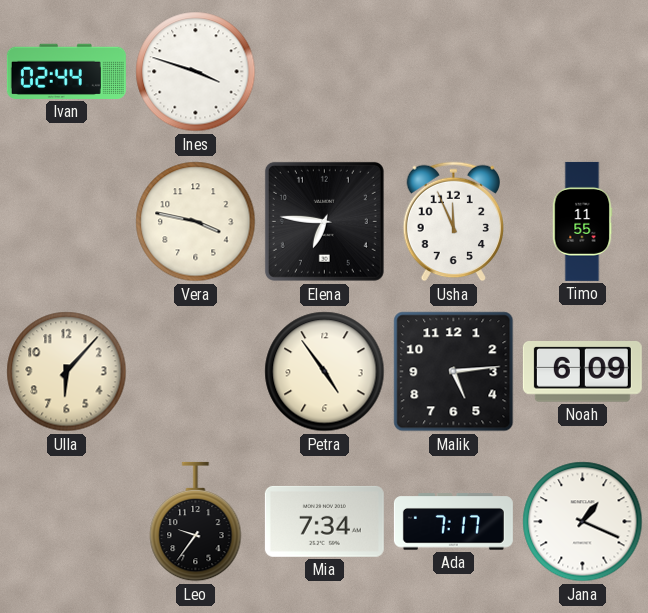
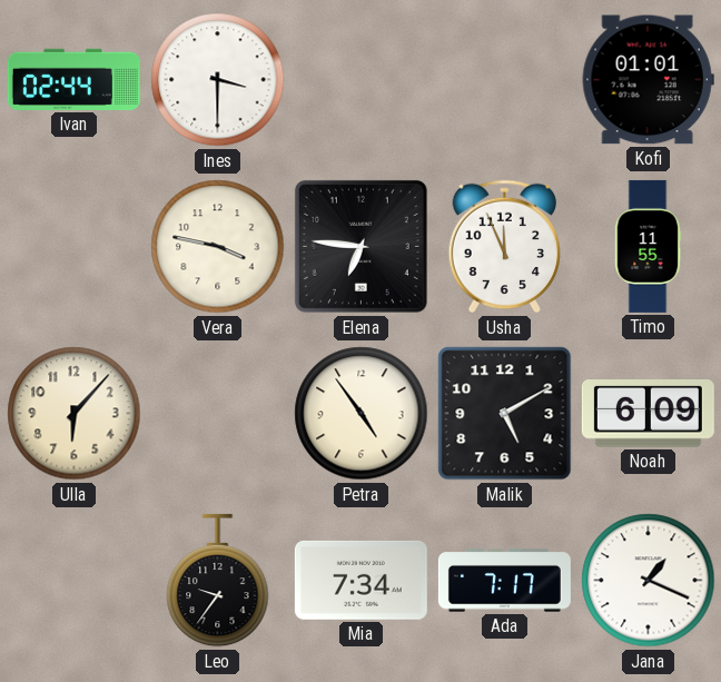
Ines: 3:48 -> 3:30 (218, 80)
Kofi: none -> 01:01 (648, 80)
Malik: 5:14 -> 5:10 (505, 414)
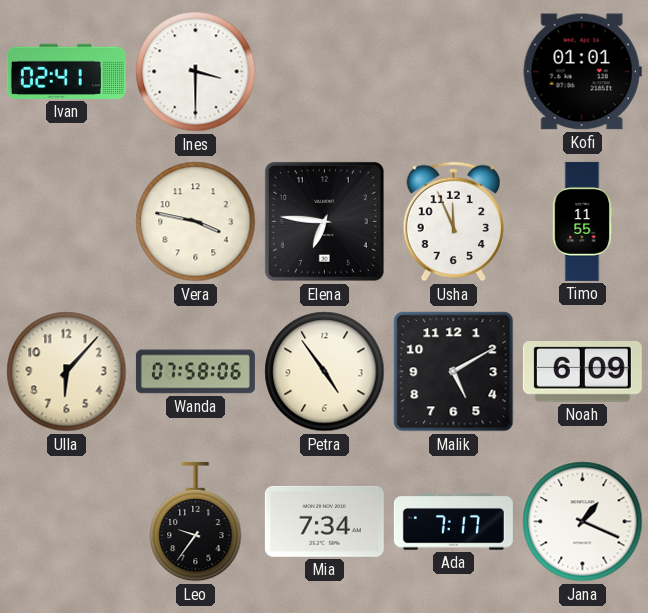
Ivan: 02:44 -> 02:41 (66, 71)
Wanda: none -> 07:58 (195, 372)
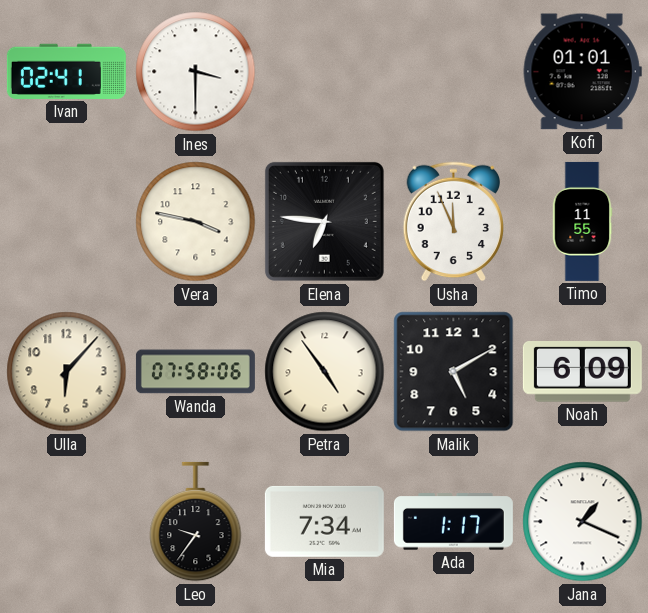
Ada: 7:17 -> 1:17 (453, 522)
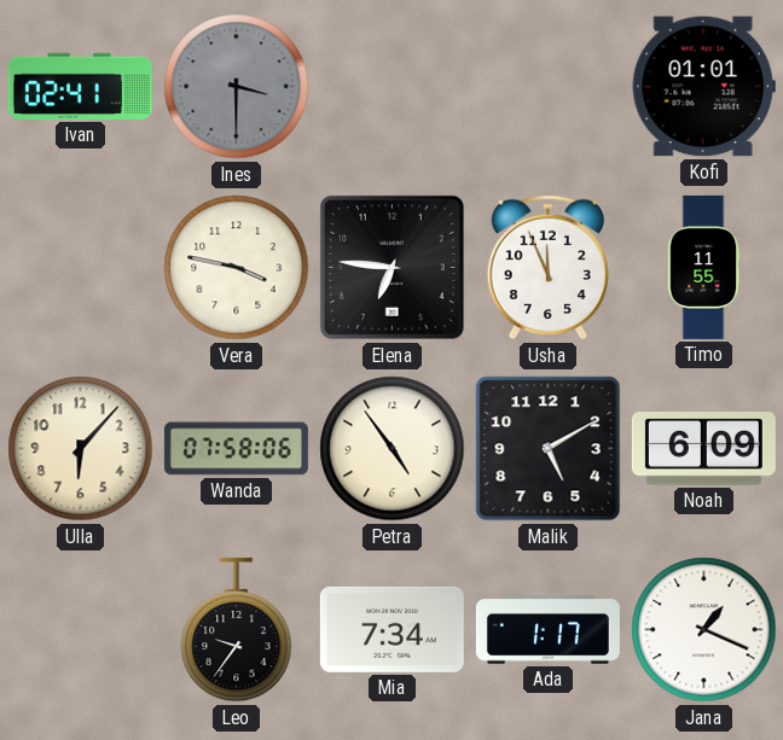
Ines dial: white -> grey (237, 87)
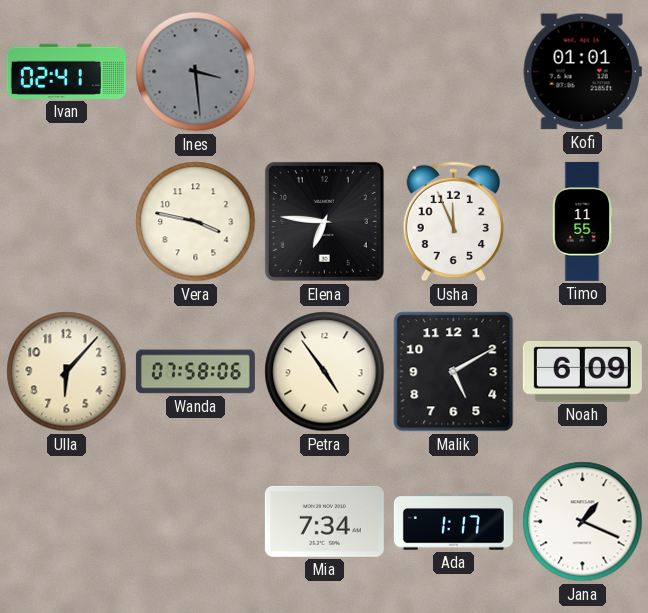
Ines: 3:30 -> 3:29 (196, 72)
Leo: 9:36 -> none (237, 630)
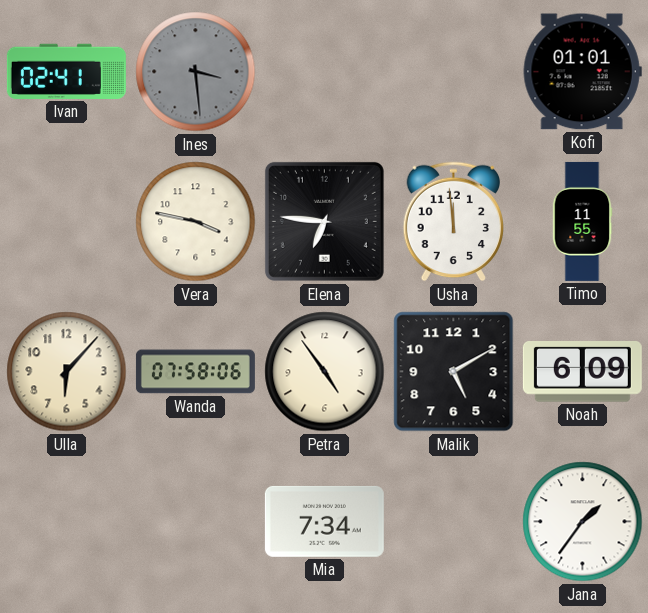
Usha: 11:56 -> 11:59 (454, 222)
Ada: 1:17 -> none (453, 522)
Jana: 1:19 -> 1:36 (583, 522)
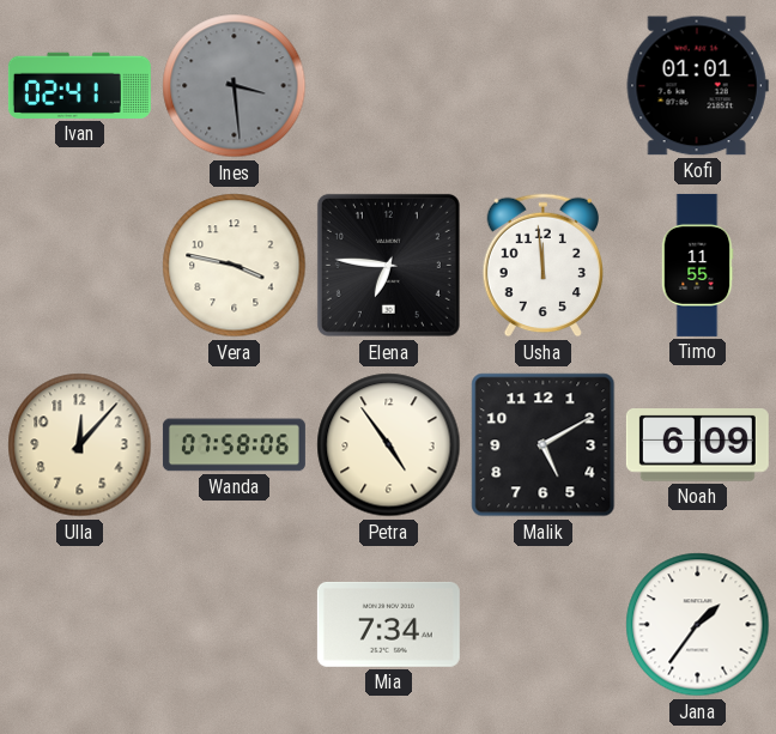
Ulla: 6:07 -> 12:07 (80, 445)
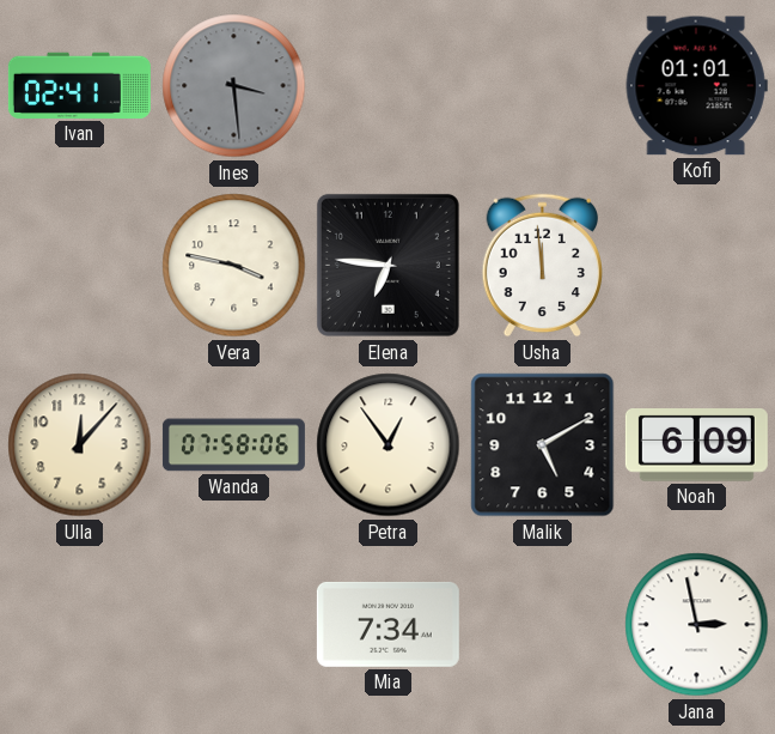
Timo: 11:55 -> none (697, 265)
Petra: 4:54 -> 12:54 (389, 445)
Jana: 1:36 -> 2:58 (697, 625)
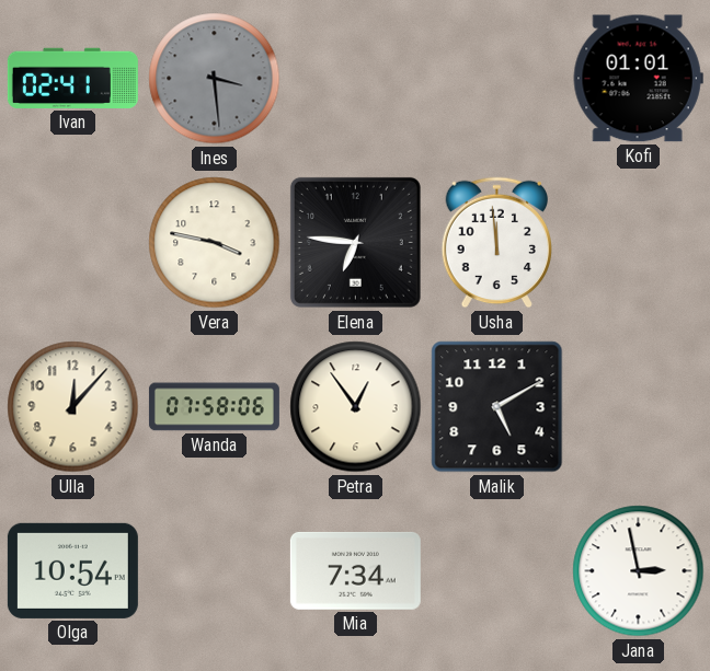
Noah: 6:09 -> none (696, 445)
Olga: none -> 10:54 (72, 570)
